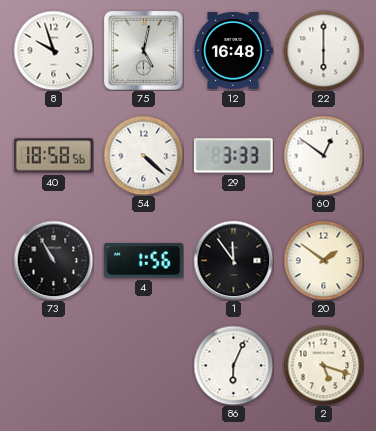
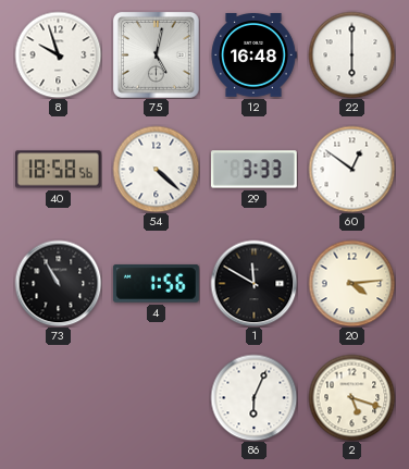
1: 11:54 -> 11:50 (253, 283)
20: 1:51 -> 4:14 (351, 283)
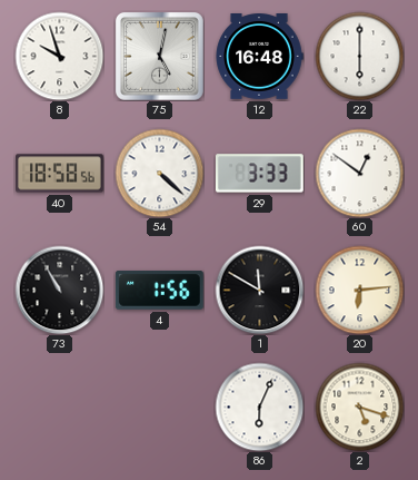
20: 4:14 -> 6:14 (359, 290)
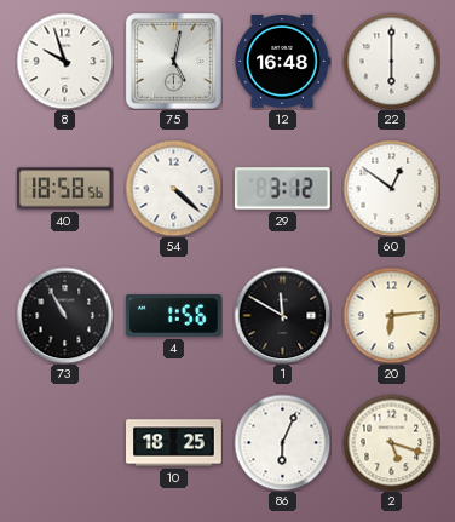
29: 3:33 -> 3:12 (282, 189)
10: none -> 18:25 (174, 443)
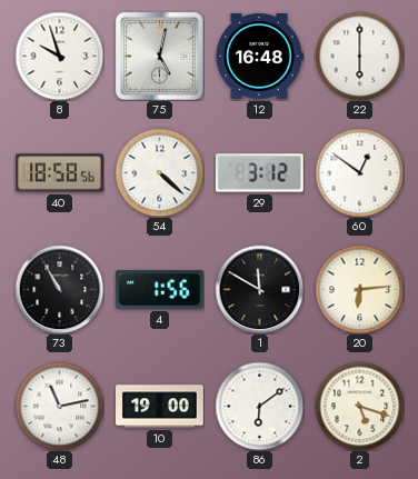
48: none -> 11:13 (59, 406)
10: 18:25 -> 19:00 (160, 407)
86: 6:04 -> 6:09 (259, 406)
